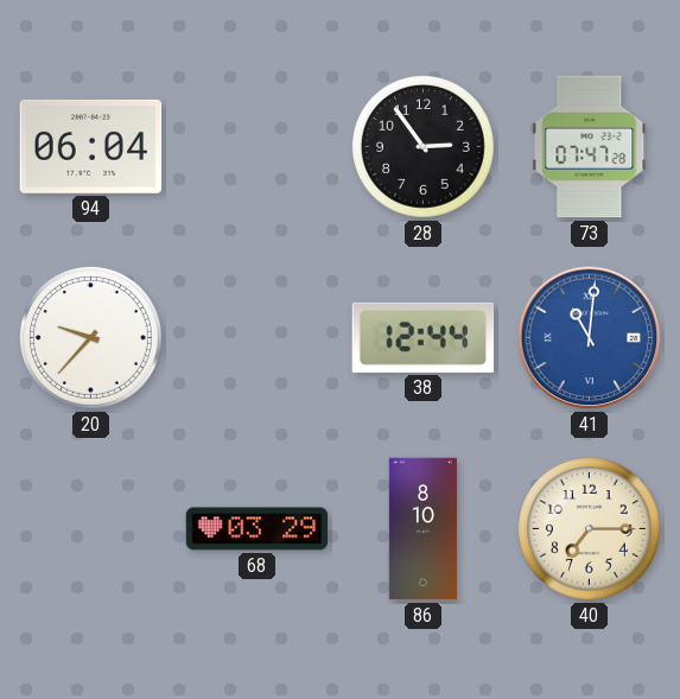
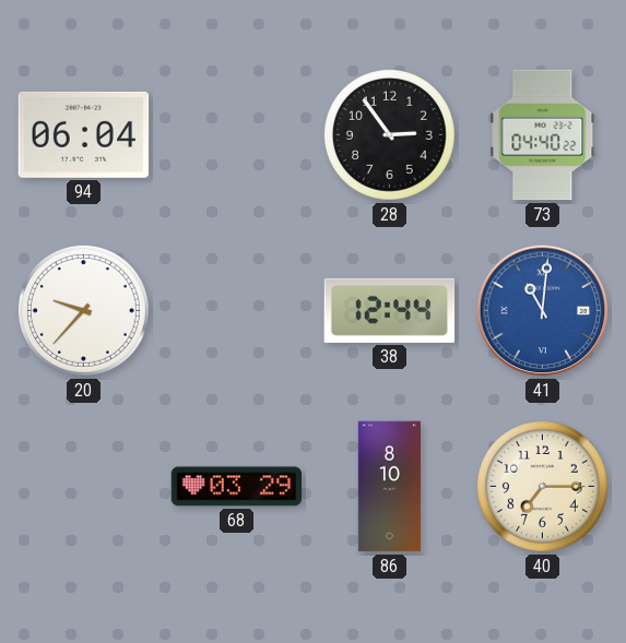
73: 07:47 -> 04:40 (543, 135)
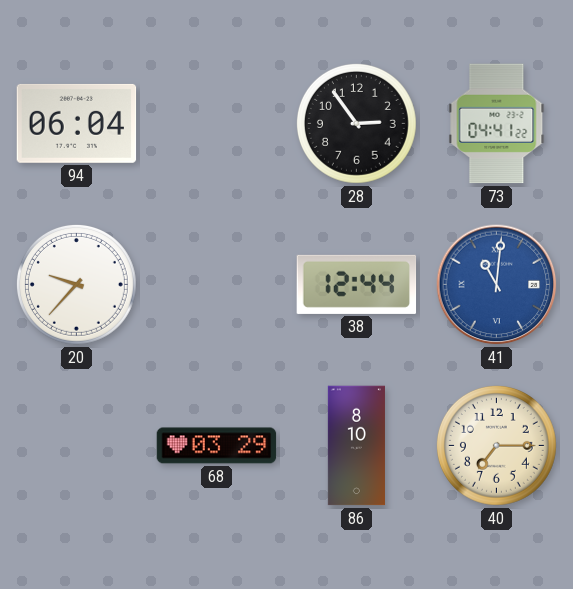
73: 04:40 -> 04:41 (497, 124)
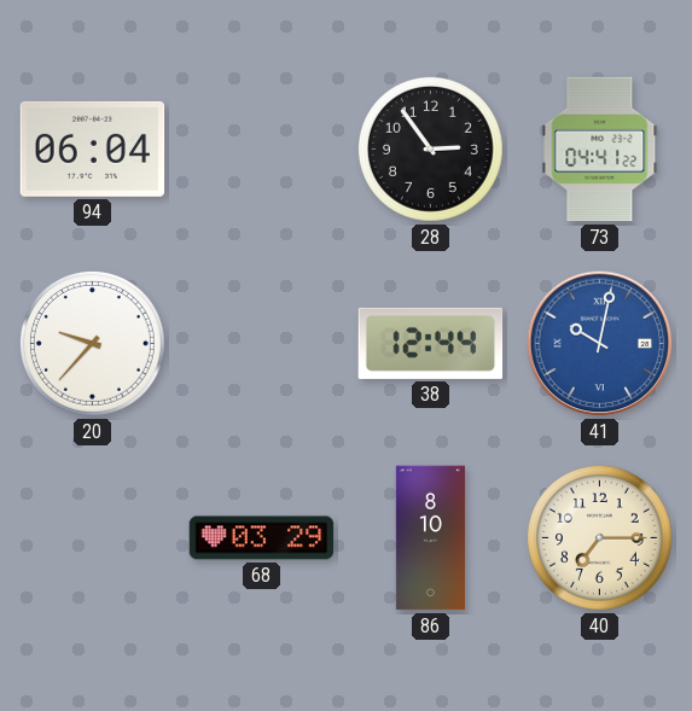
41: 11:01 -> 10:02 (600, 344)
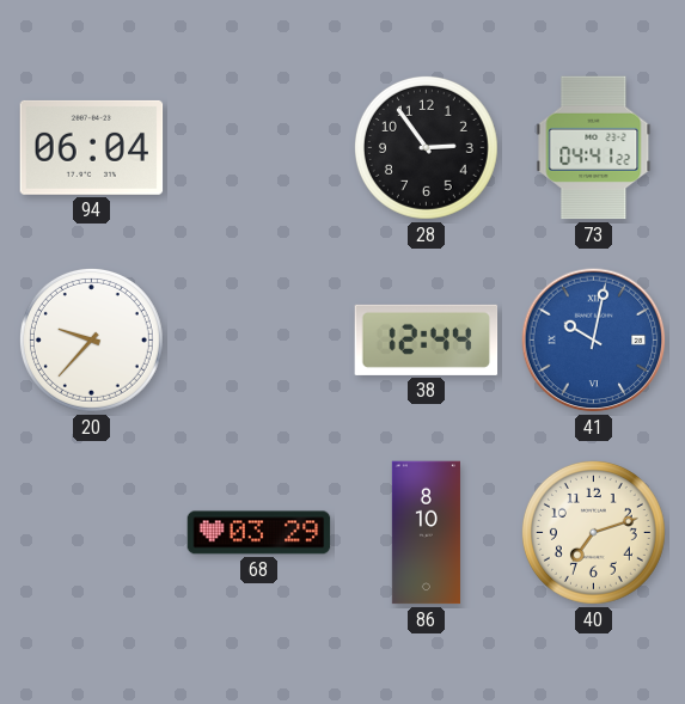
40: 7:15 -> 7:12 (593, 532)
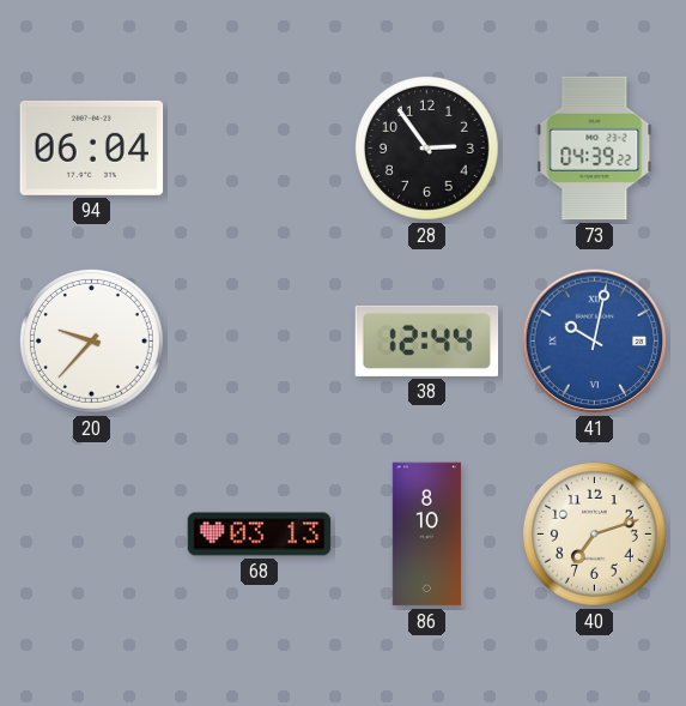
73: 04:41 -> 04:39 (595, 149)
68: 03:29 -> 03:13 (260, 535)
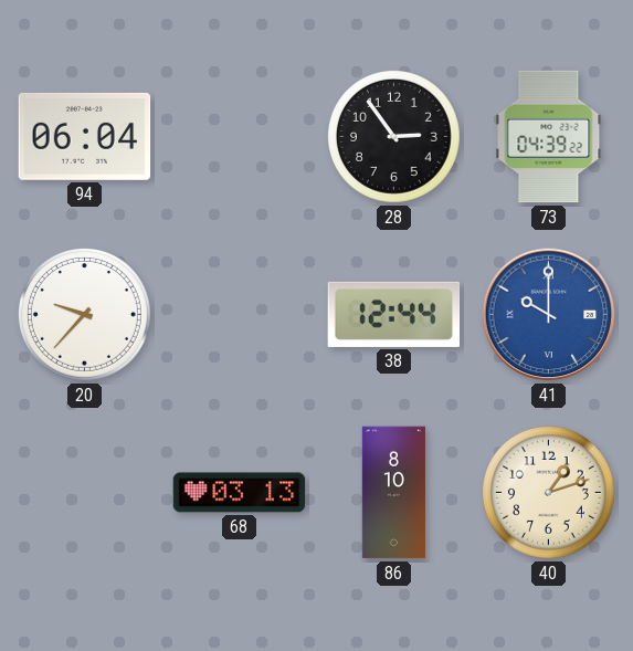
41: 10:02 -> 10:00 (549, 315)
40: 7:12 -> 1:12 (548, 492)
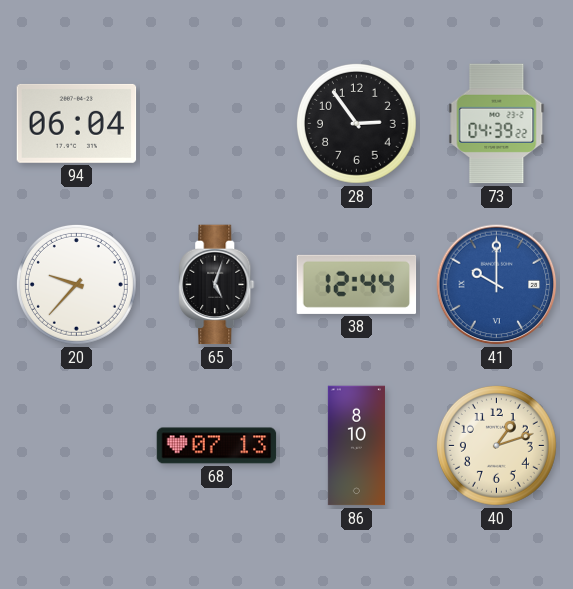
65: none -> 5:03 (217, 285)
68: 03:13 -> 07:13 (217, 446)
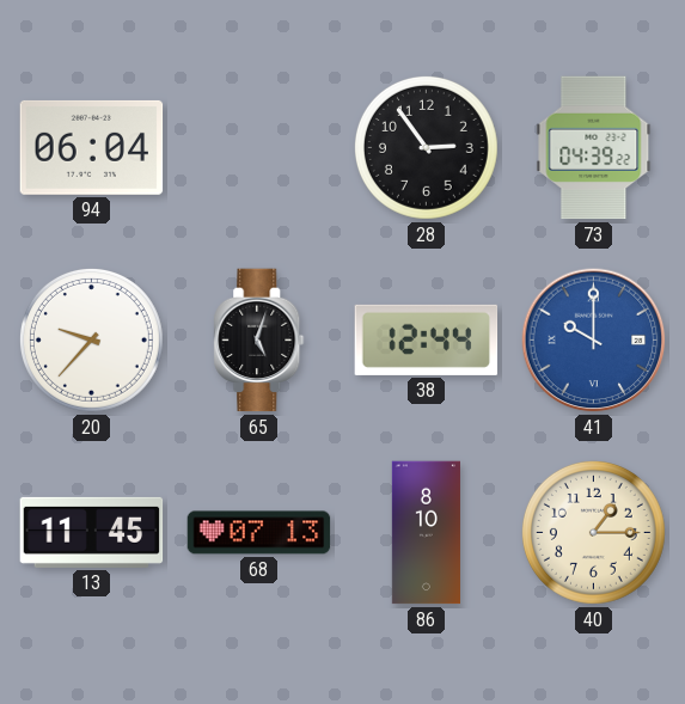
13: none -> 11:45 (92, 532)
40: 1:12 -> 1:15 (593, 532)
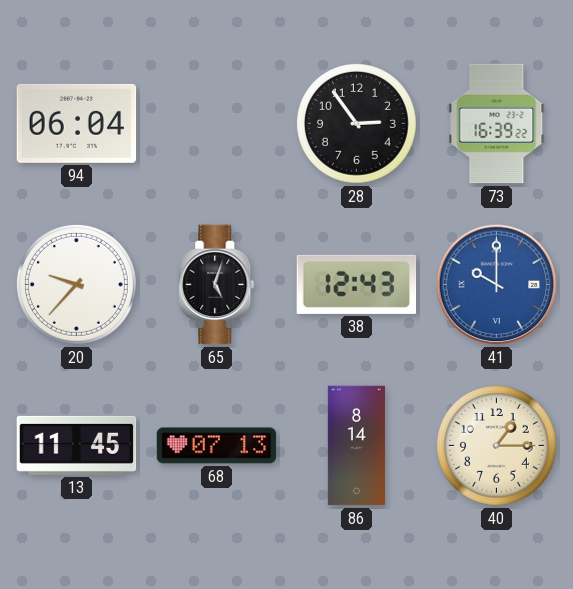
73: 04:39 -> 16:39 (497, 124)
38: 12:44 -> 12:43 (357, 284)
86: 8:10 -> 8:14 (356, 446)
